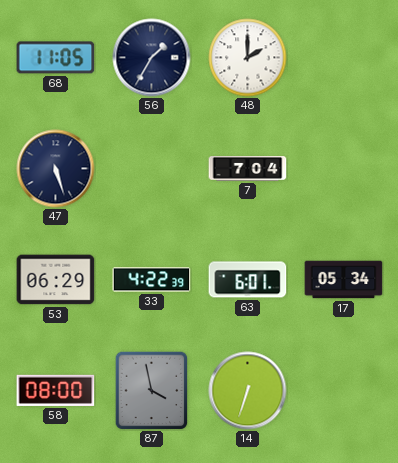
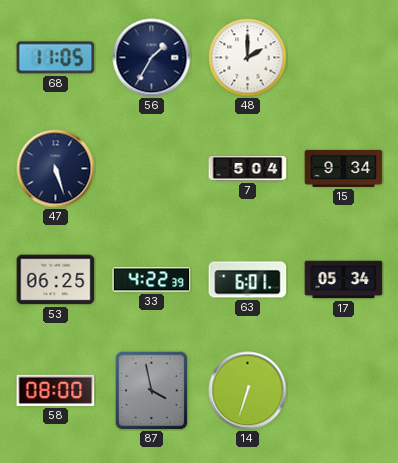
7: 7:04 -> 5:04 (248, 169)
15: none -> 9:34 (344, 168)
53: 06:29 -> 06:25 (56, 280)
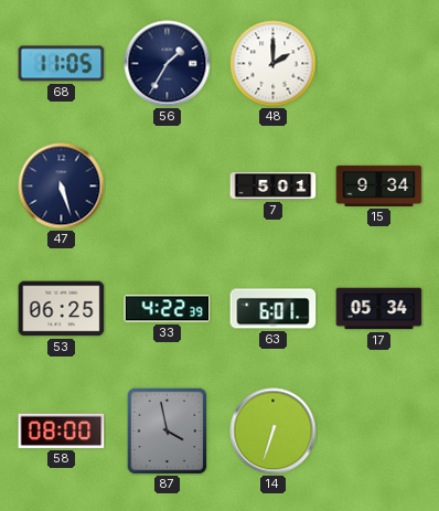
7: 5:04 -> 5:01 (274, 187)
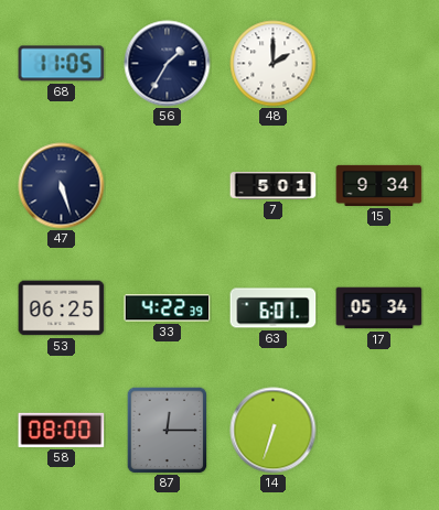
87: 3:58 -> 12:15 (168, 430)
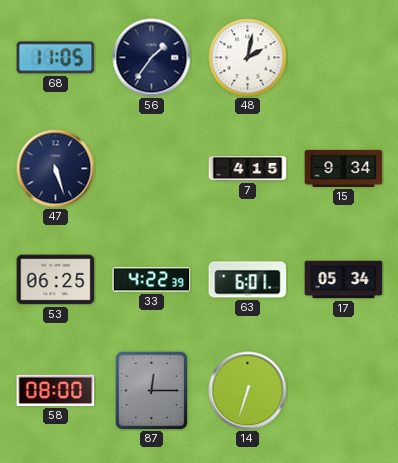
56: 1:35 -> 1:36 (152, 58)
48: 2:00 -> 2:02 (248, 58)
7: 5:01 -> 4:15 (248, 169)
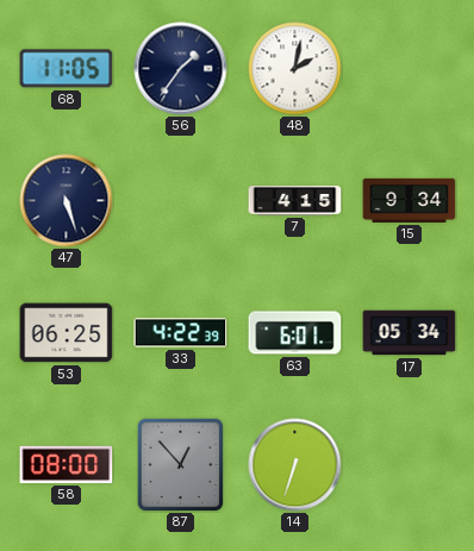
87: 12:15 -> 12:53 (181, 464)
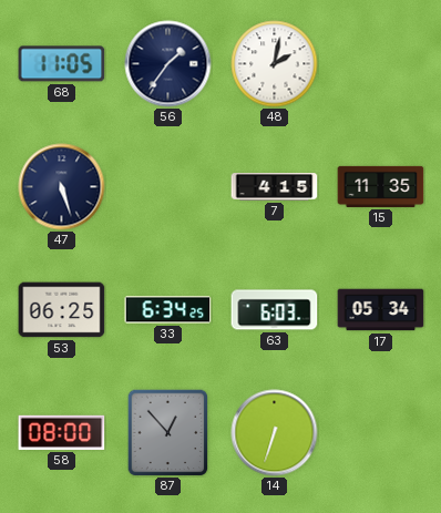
15: 9:34 -> 11:35 (381, 186)
33: 4:22 -> 6:34 (168, 310)
63: 6:01 -> 6:03 (275, 310)
